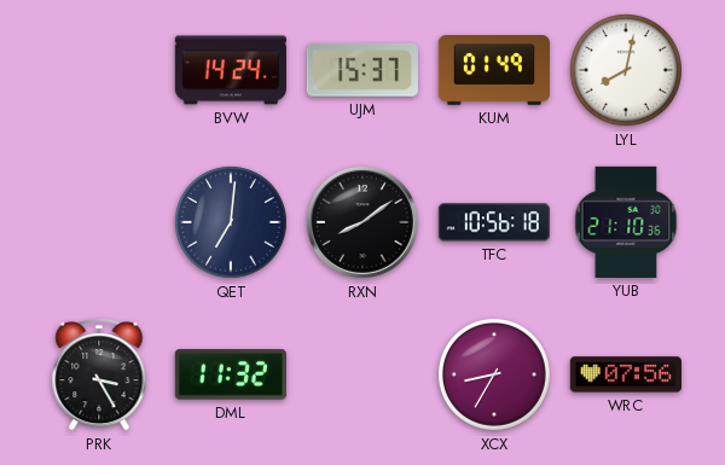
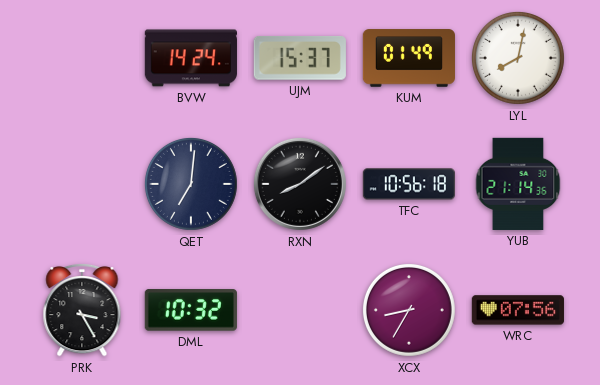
YUB: 21:10 -> 21:14 (518, 184)
DML: 11:32 -> 10:32 (191, 310)
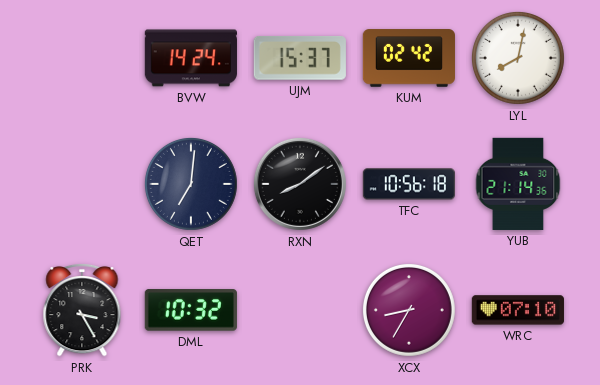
KUM: 01:49 -> 02:42 (409, 58)
WRC: 07:56 -> 07:10 (518, 310)
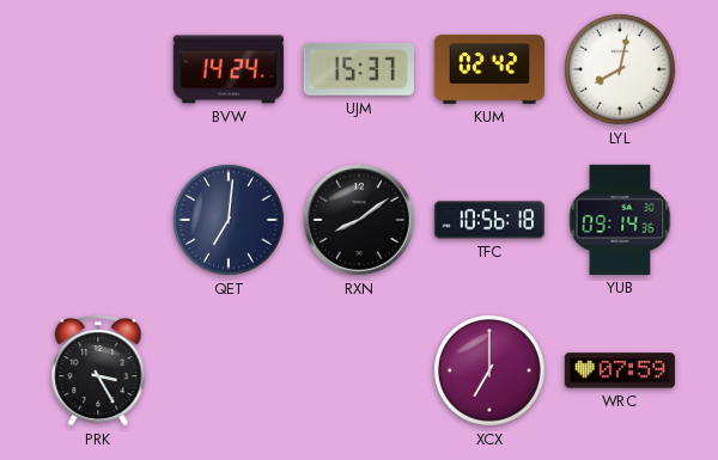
YUB: 21:14 -> 09:14 (620, 220)
DML: 10:32 -> none (191, 310)
XCX: 8:35 -> 7:00 (489, 370)
WRC: 07:10 -> 07:59 (620, 370)
